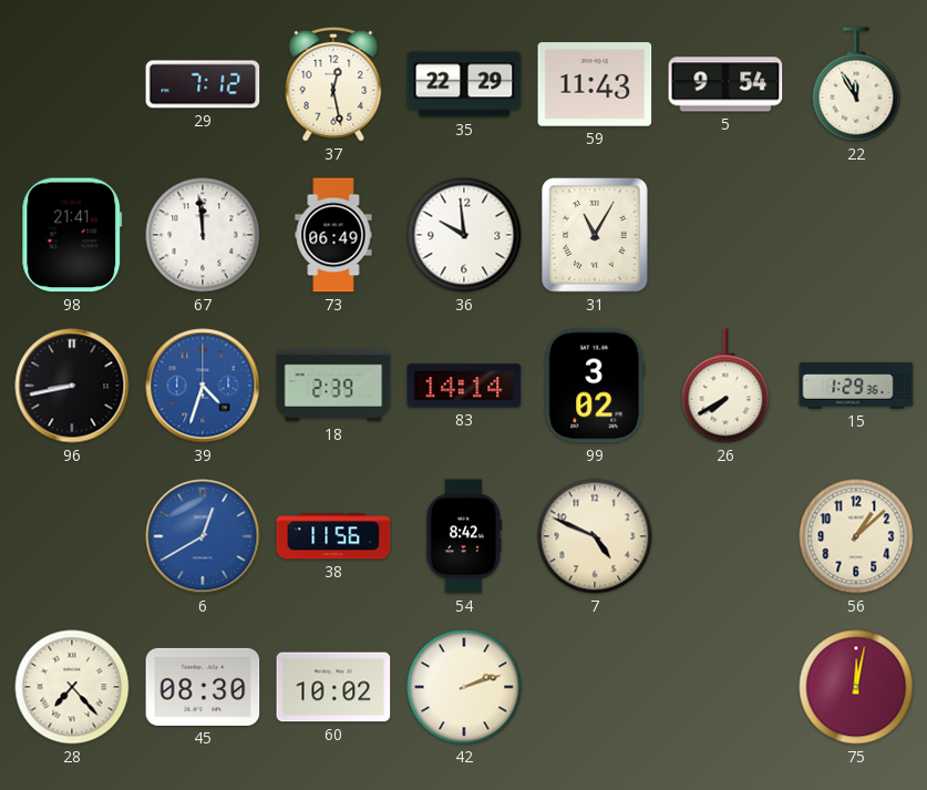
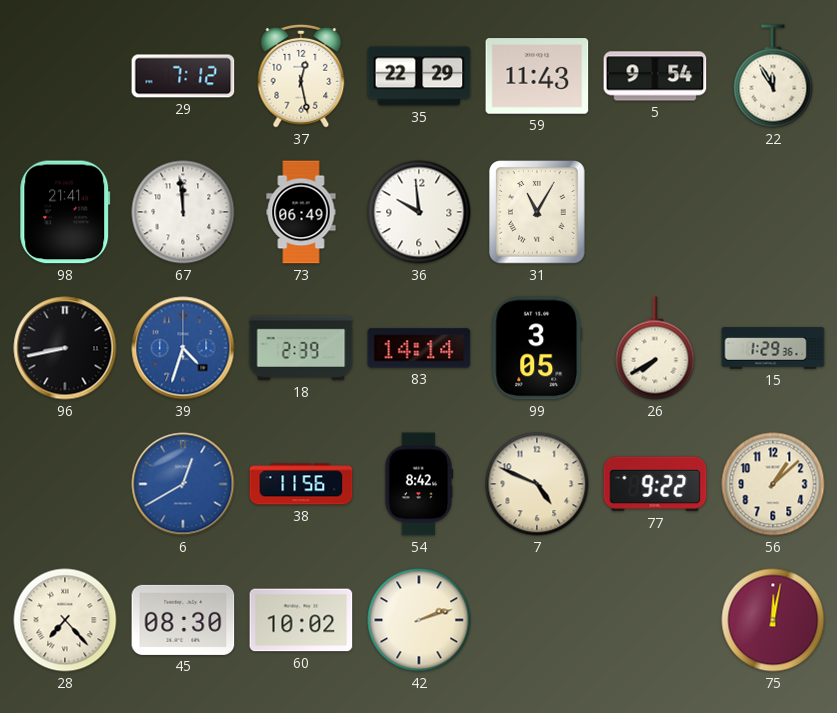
99: 3:02 -> 3:05 (537, 348)
77: none -> 9:22 (655, 484)
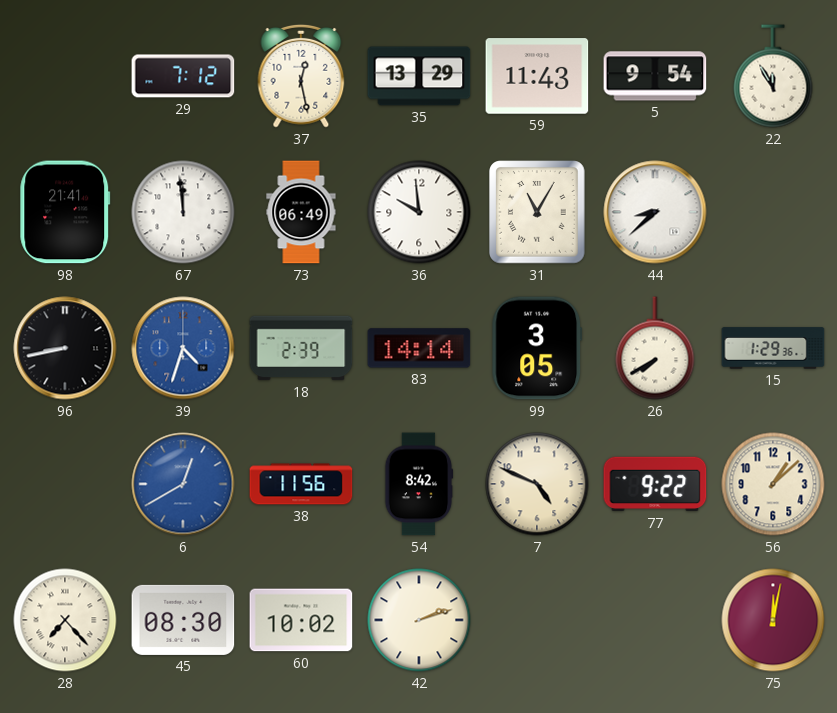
35: 22:29 -> 13:29 (419, 76)
44: none -> 8:38 (655, 212)
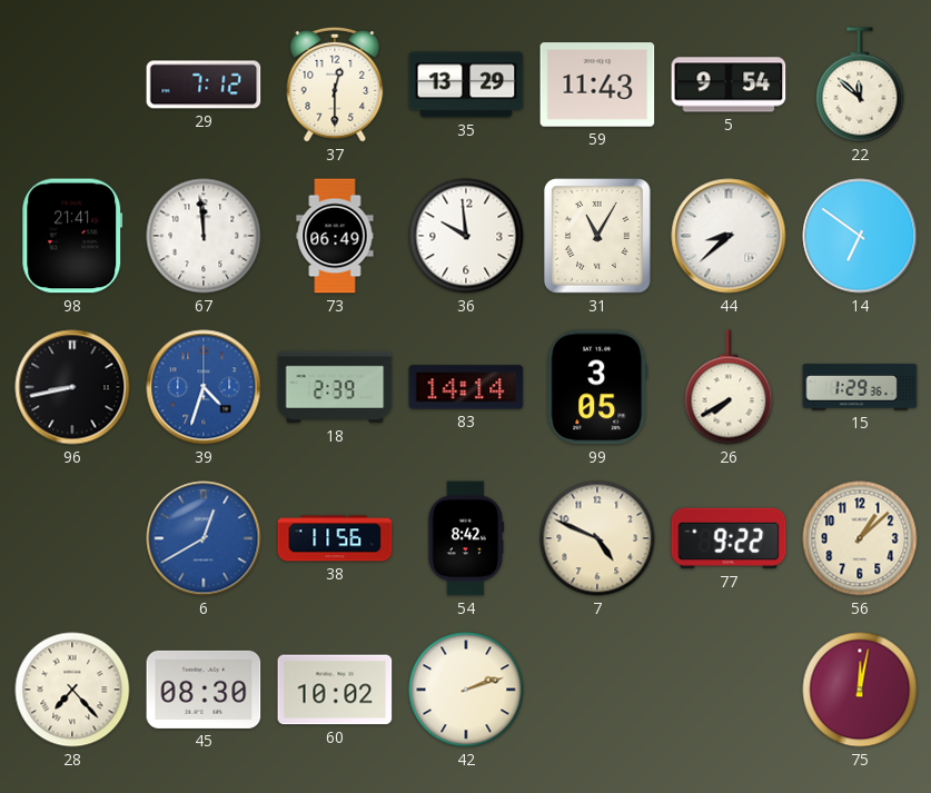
37: 12:28 -> 12:30 (335, 85)
22: 11:55 -> 11:52 (860, 85)
14: none -> 6:51 (860, 236)
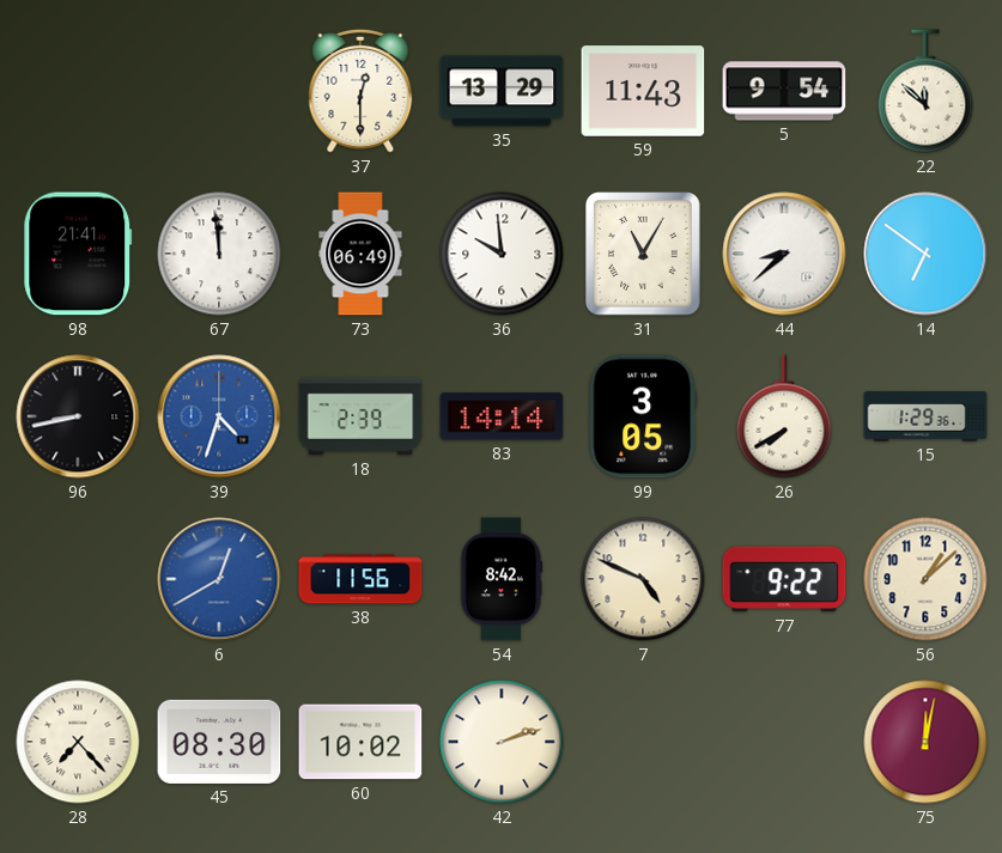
29: 7:12 -> none (204, 85)
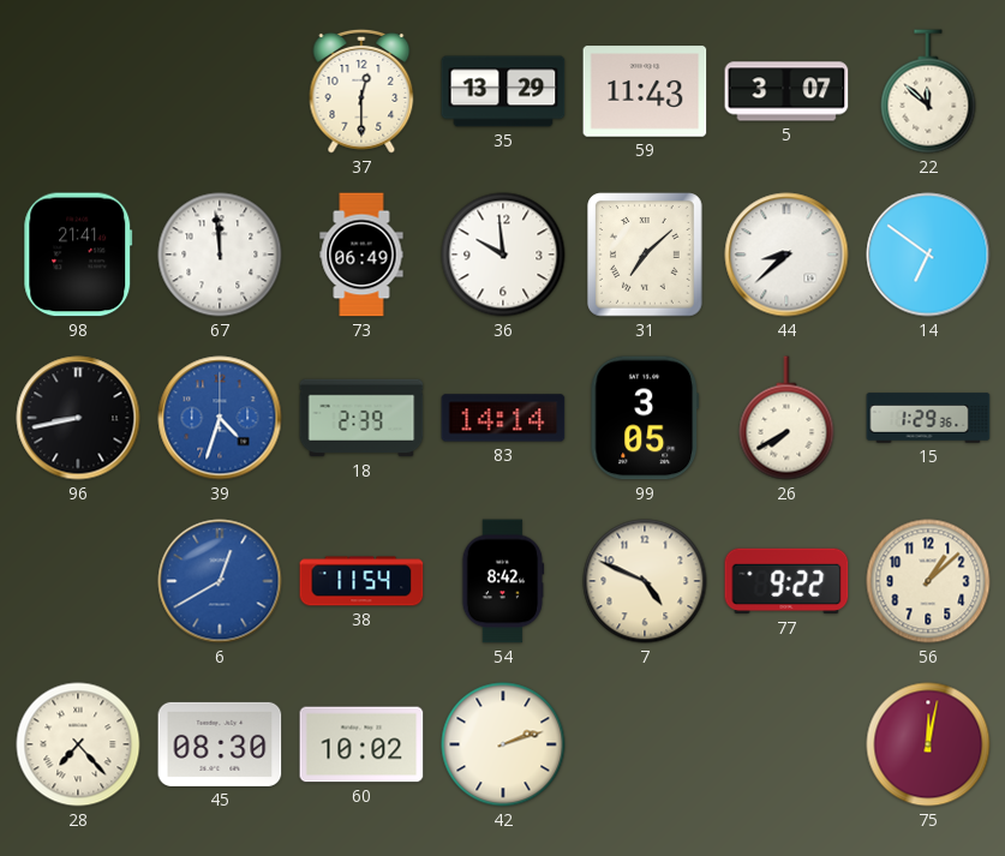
5: 9:54 -> 3:07 (786, 91)
31: 11:05 -> 7:08 (646, 255)
38: 11:56 -> 11:54 (361, 581)
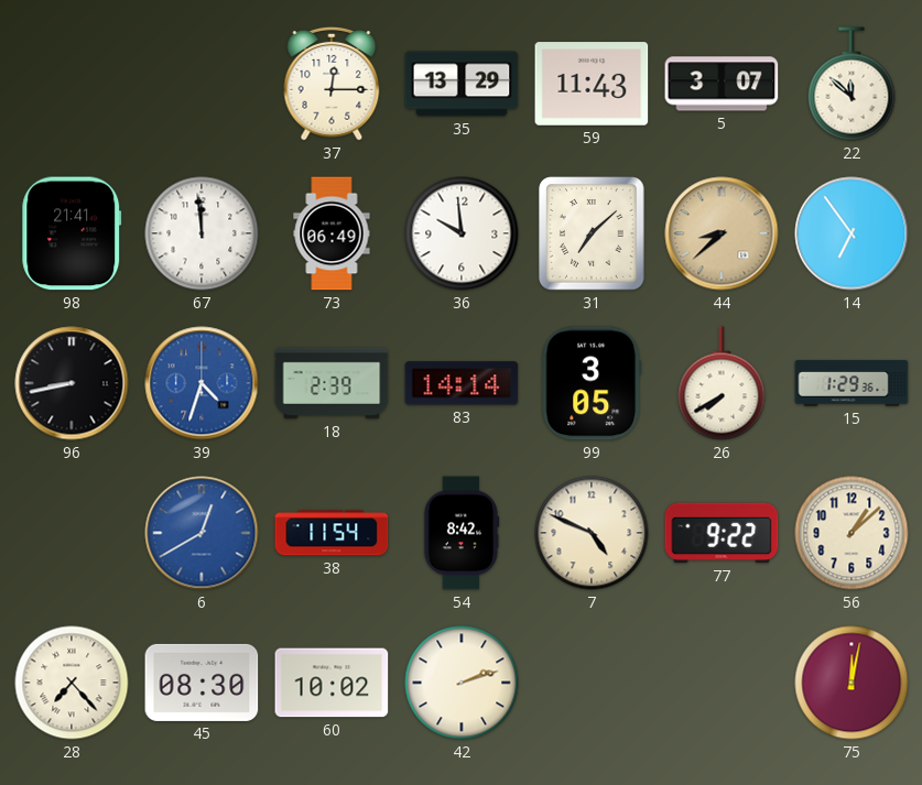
37: 12:30 -> 12:15 (332, 84)
44 dial: white -> champagne (722, 233)
14: 6:51 -> 6:54 (852, 233)
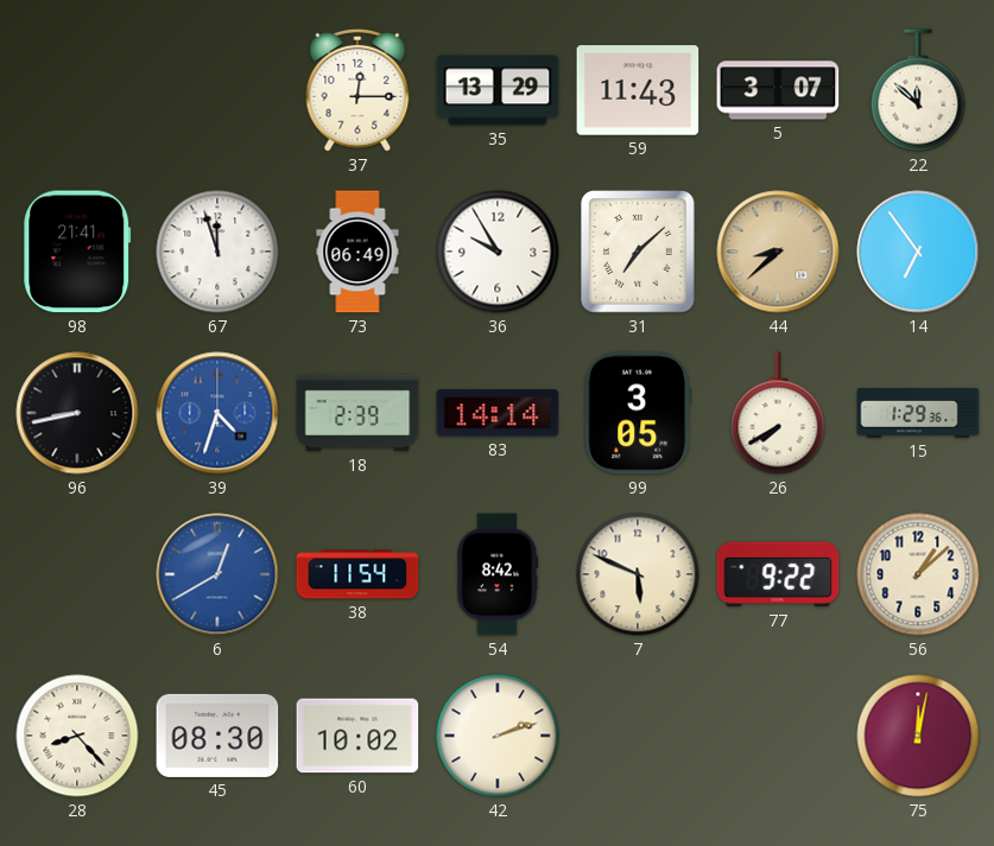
67: 11:59 -> 11:57 (217, 252)
36: 9:59 -> 9:55 (498, 252)
7: 4:49 -> 5:49 (638, 574)
28: 7:23 -> 8:23 (77, 736)
